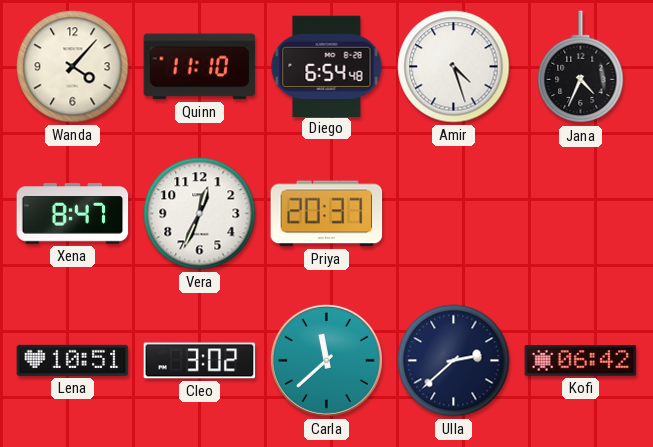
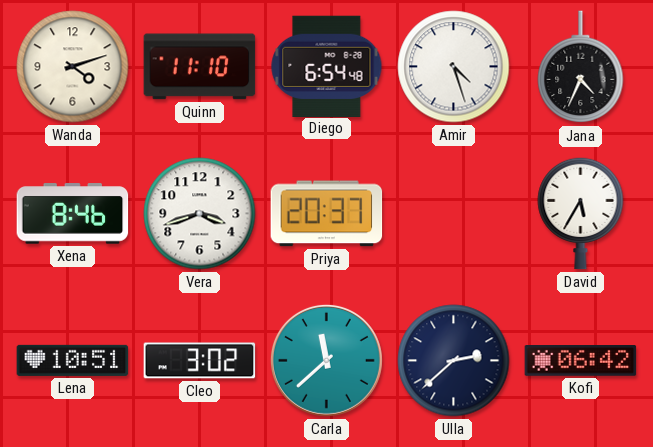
Wanda: 4:07 -> 4:12 (73, 67)
Xena: 8:47 -> 8:46 (73, 214)
Vera: 12:34 -> 3:42 (200, 214)
David: none -> 5:35 (581, 213)
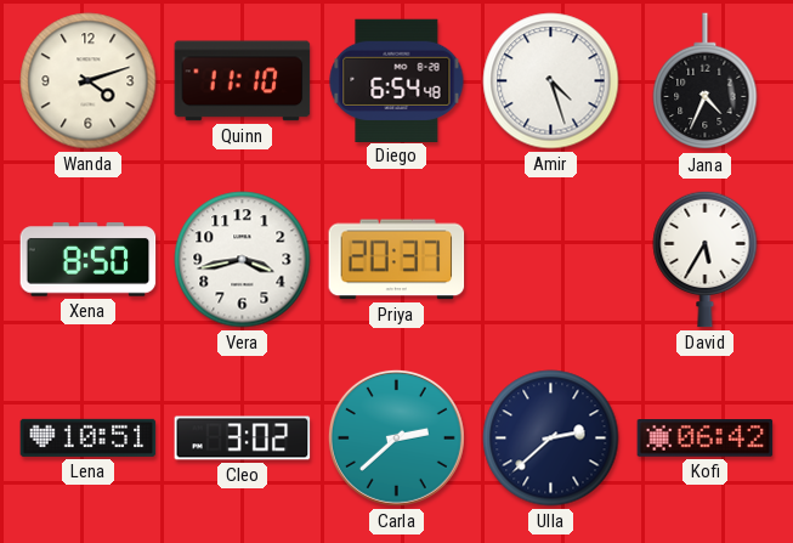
Xena: 8:46 -> 8:50 (89, 260)
Vera: 3:42 -> 3:43 (243, 260)
Carla: 11:38 -> 2:38 (396, 437)
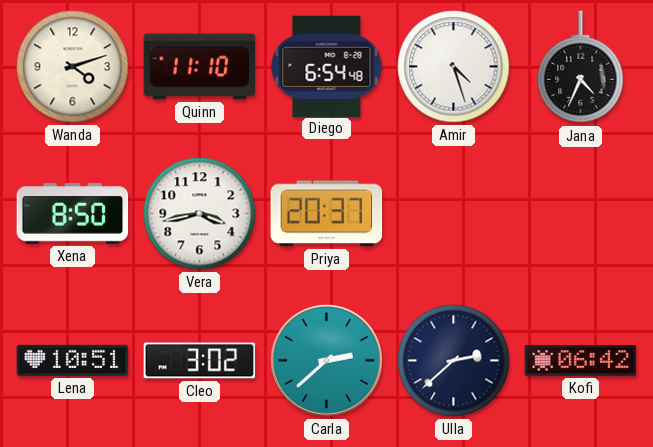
David: 5:35 -> none (706, 259)
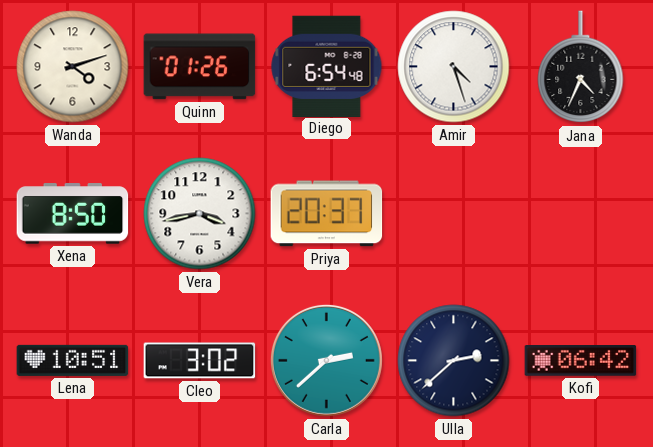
Quinn: 11:10 -> 01:26 (200, 67)
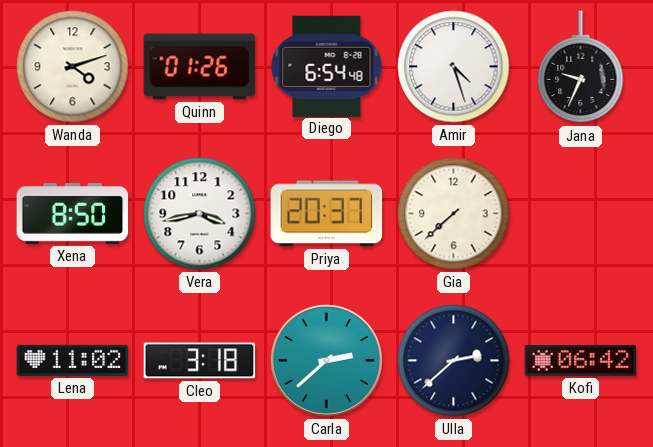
Jana: 4:34 -> 9:34 (581, 67)
Gia: none -> 7:38 (454, 214)
Lena: 10:51 -> 11:02 (73, 360)
Cleo: 3:02 -> 3:18 (200, 361)
